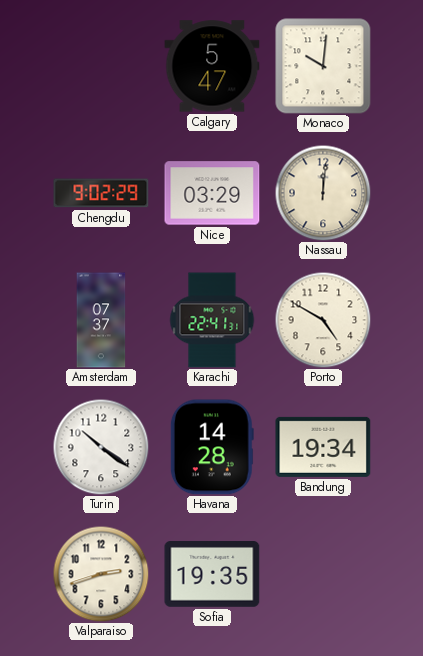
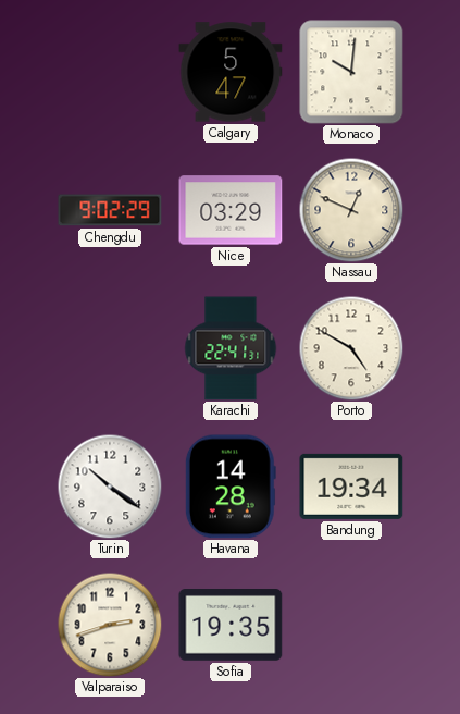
Nassau: 12:01 -> 12:49 (351, 210)
Amsterdam: 07:37 -> none (101, 320)
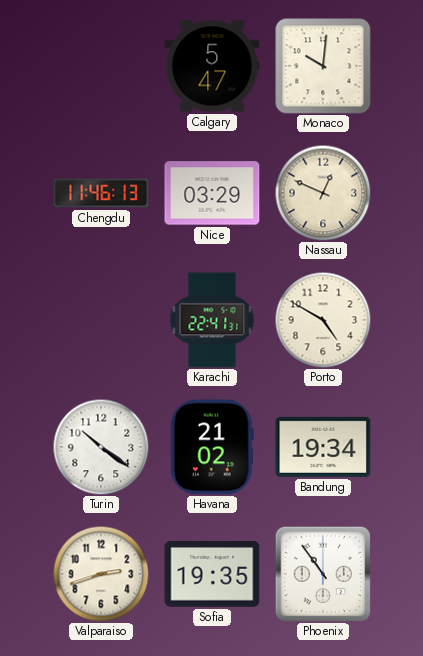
Chengdu: 9:02 -> 11:46 (101, 193)
Havana: 14:28 -> 21:02 (212, 447)
Phoenix: none -> 10:54 (322, 573)
